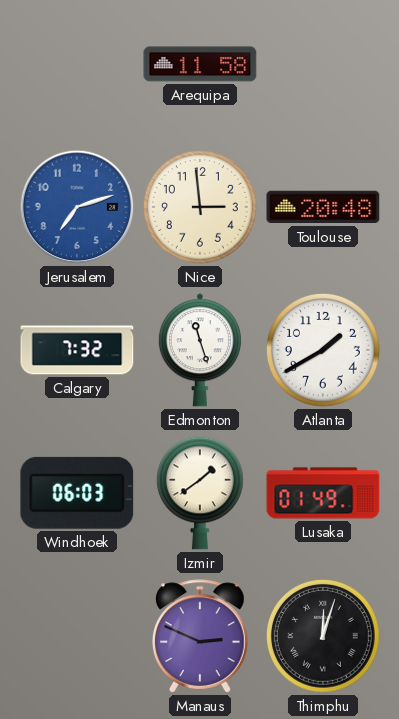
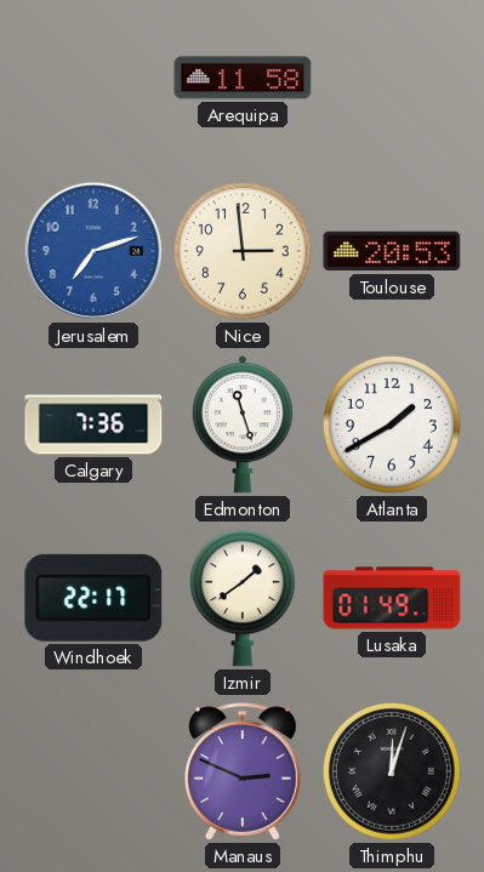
Toulouse: 20:48 -> 20:53 (392, 251)
Calgary: 7:32 -> 7:36 (93, 424)
Windhoek: 06:03 -> 22:17 (93, 598)
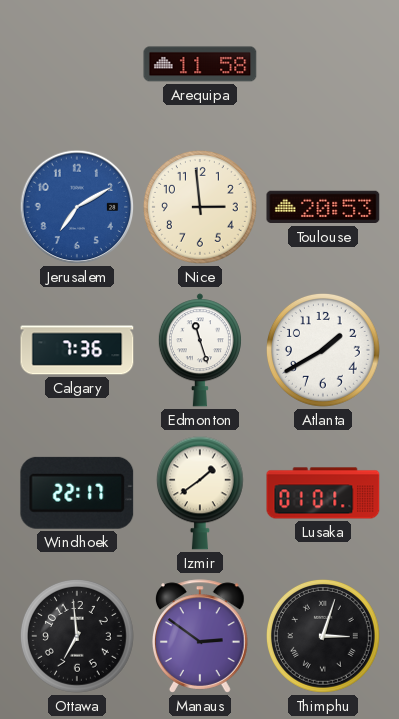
Jerusalem: 7:12 -> 7:10 (77, 207)
Lusaka: 01:49 -> 01:01 (323, 493)
Ottawa: none -> 6:59 (78, 637)
Manaus: 2:49 -> 2:51 (201, 636)
Thimphu: 12:03 -> 3:03 (324, 637)
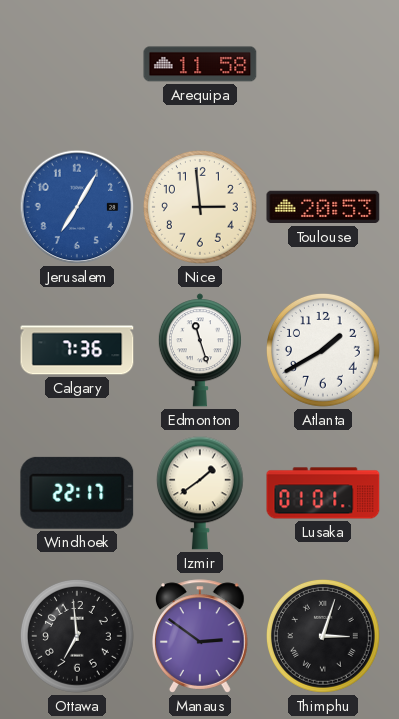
Jerusalem: 7:10 -> 7:05 (77, 207)
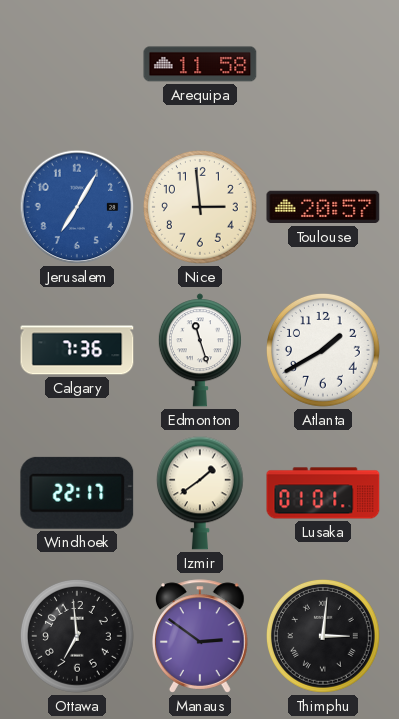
Toulouse: 20:53 -> 20:57 (323, 207)
Thimphu: 3:03 -> 3:01 (324, 637)
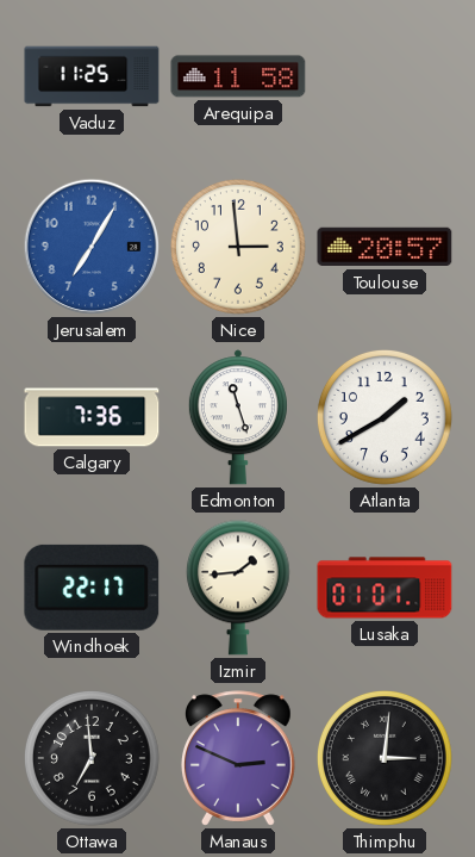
Vaduz: none -> 11:25 (92, 76)
Izmir: 1:39 -> 1:44 (238, 588)
Manaus: 2:51 -> 2:49 (239, 758)
